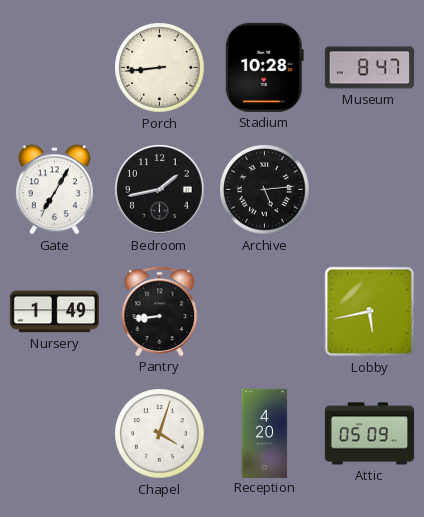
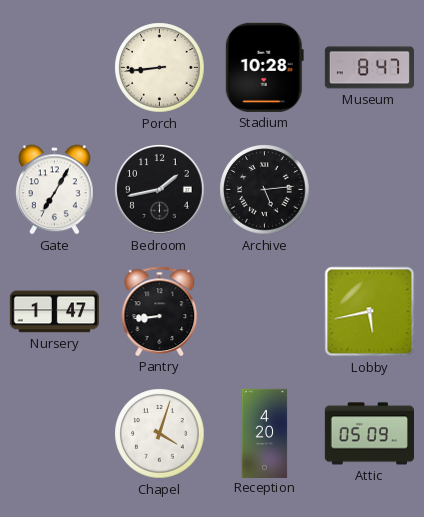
Nursery: 1:49 -> 1:47 (54, 312)
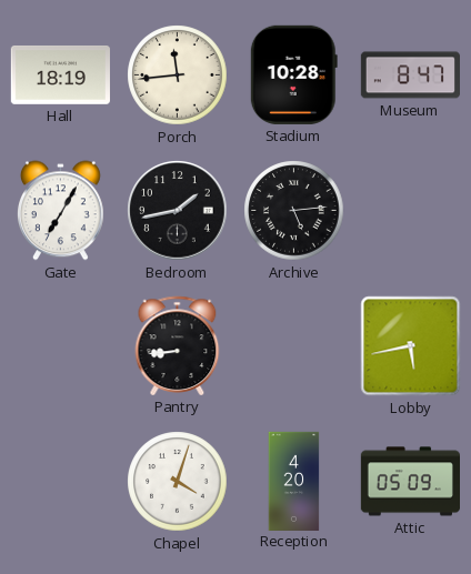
Hall: none -> 18:19 (60, 74)
Porch: 8:44 -> 11:44 (178, 75)
Nursery: 1:47 -> none (54, 312)
